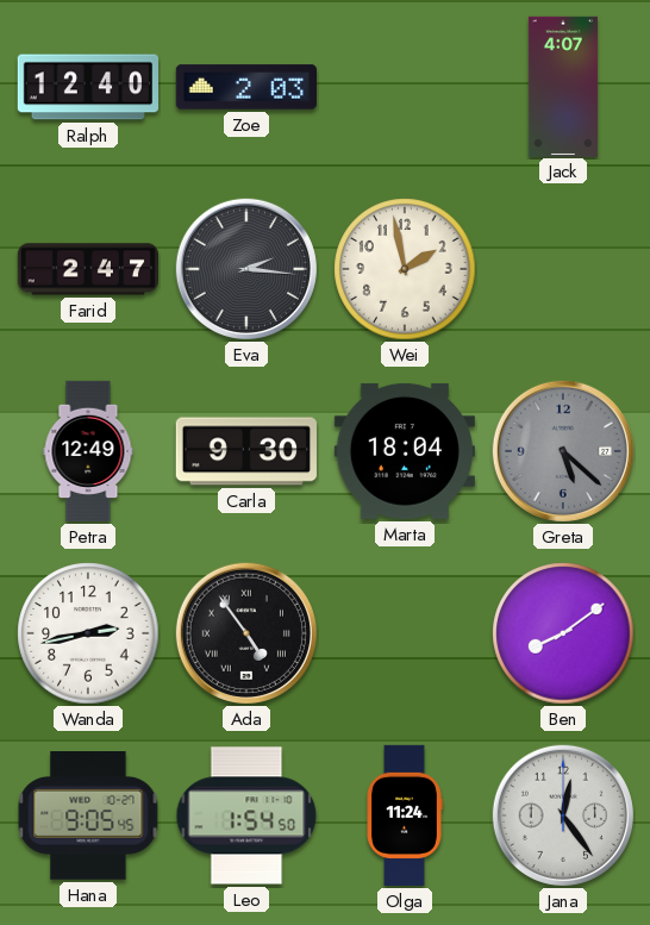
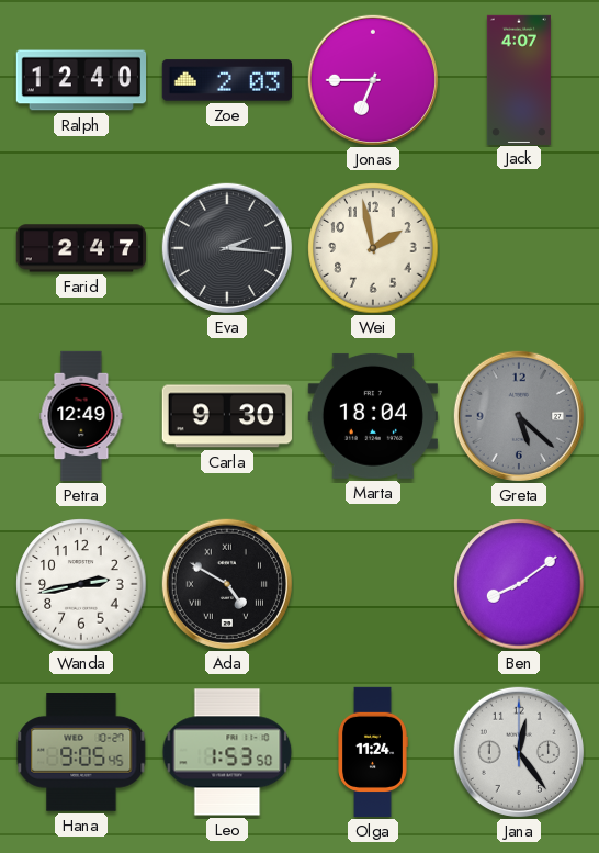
Jonas: none -> 6:45 (373, 80)
Ada: 4:54 -> 4:50 (227, 584)
Leo: 1:54 -> 1:53 (227, 752)
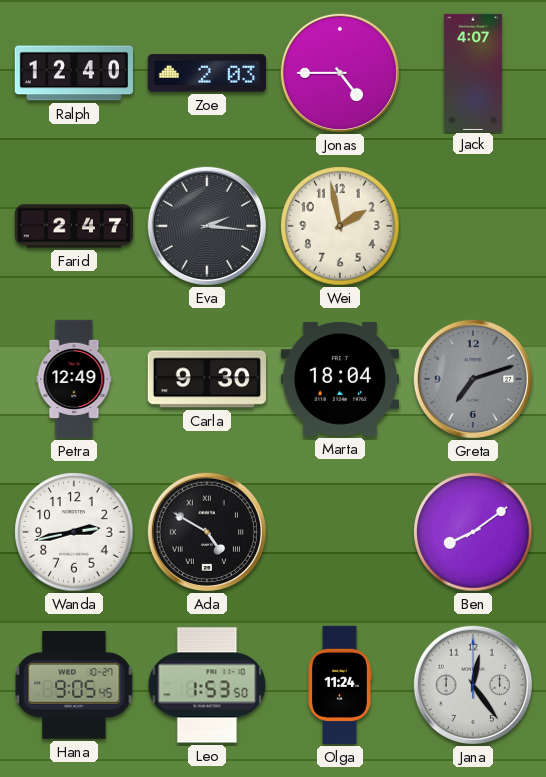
Jonas: 6:45 -> 4:45 (340, 73)
Greta: 5:22 -> 7:12 (473, 379)
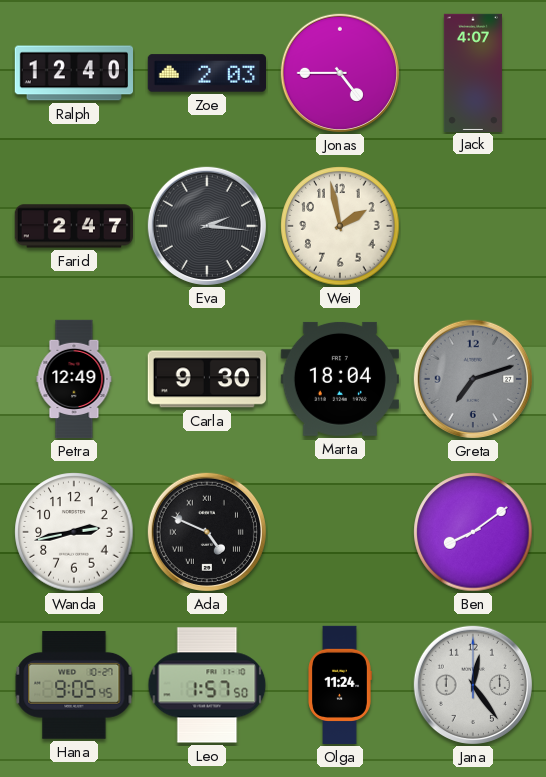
Ada: 4:50 -> 4:49 (207, 532)
Leo: 1:53 -> 1:57 (207, 685)
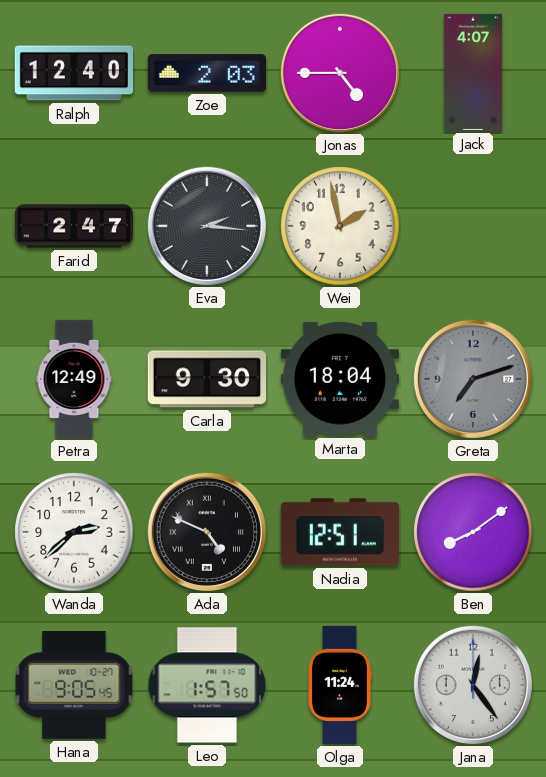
Wanda: 2:43 -> 2:38 (74, 532)
Nadia: none -> 12:51 (340, 532)
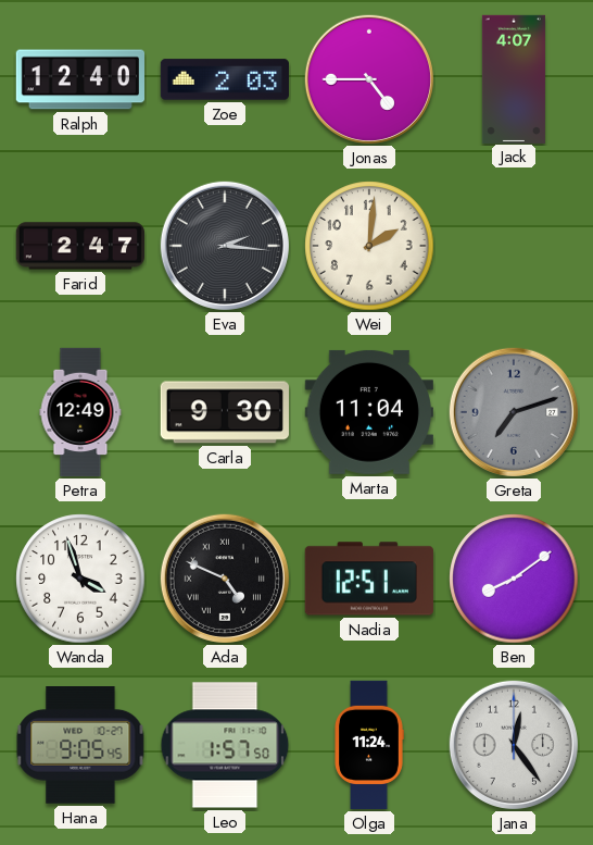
Wei: 1:58 -> 2:01 (369, 246)
Marta: 18:04 -> 11:04 (369, 412)
Wanda: 2:38 -> 3:57 (80, 579)
